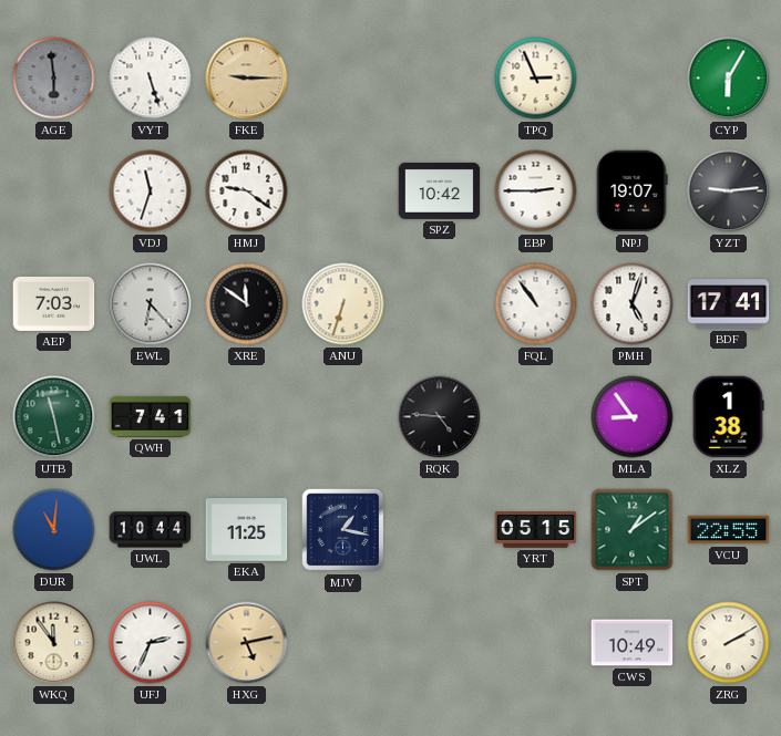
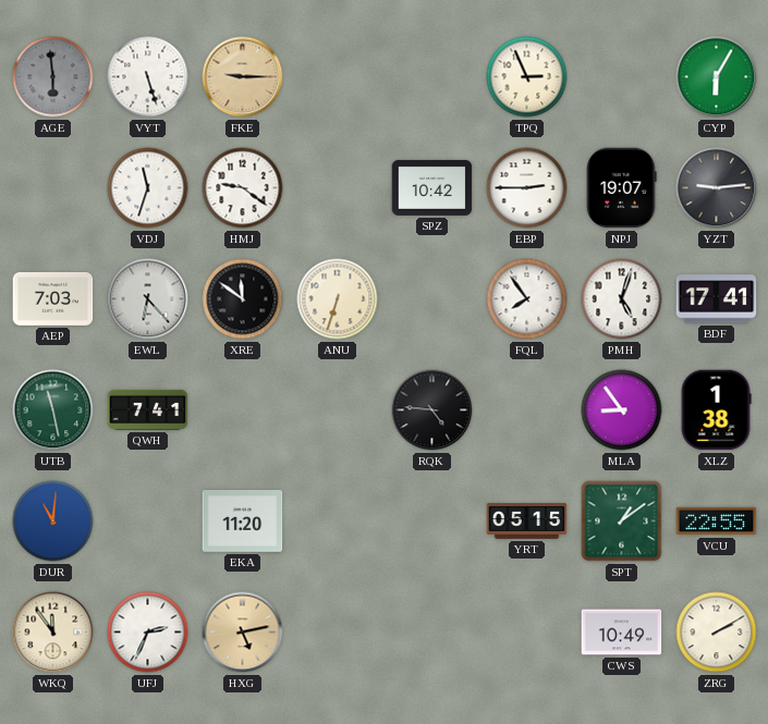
FQL: 10:54 -> 7:54 (527, 299)
UWL: 10:44 -> none (151, 530)
EKA: 11:25 -> 11:20 (243, 521)
MJV: 1:17 -> none (343, 530)
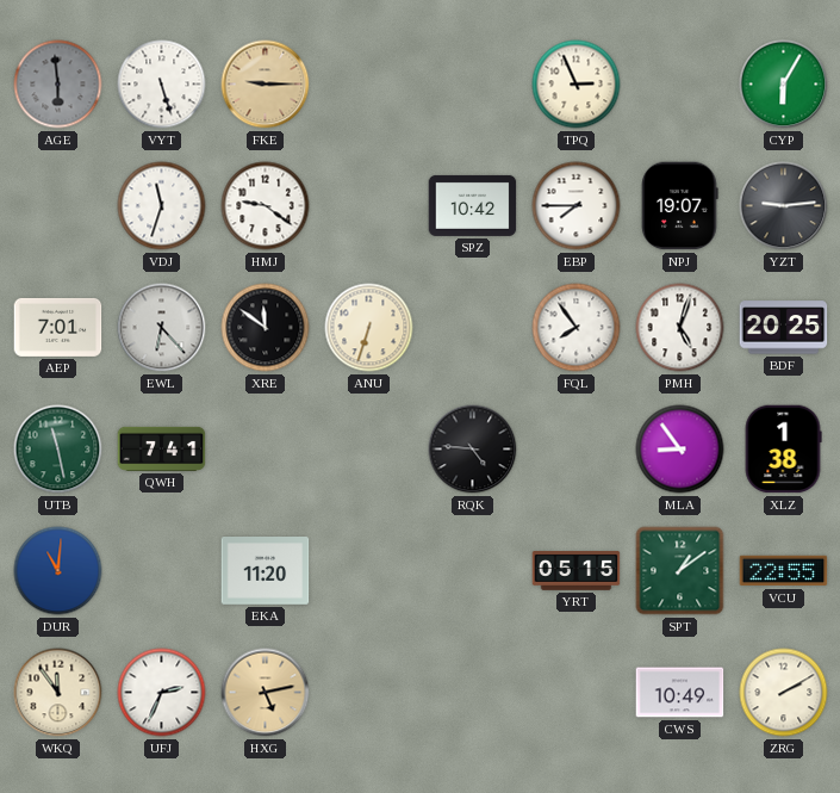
EBP: 2:45 -> 7:45 (577, 206)
AEP: 7:03 -> 7:01 (58, 327)
BDF: 17:41 -> 20:25 (784, 328)
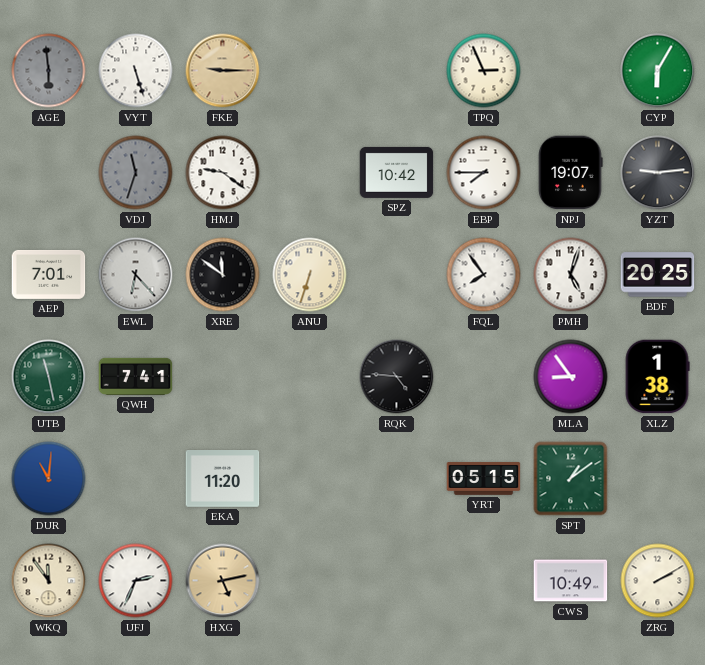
VDJ dial: white -> grey (136, 173)
VCU: 22:55 -> none (784, 571)
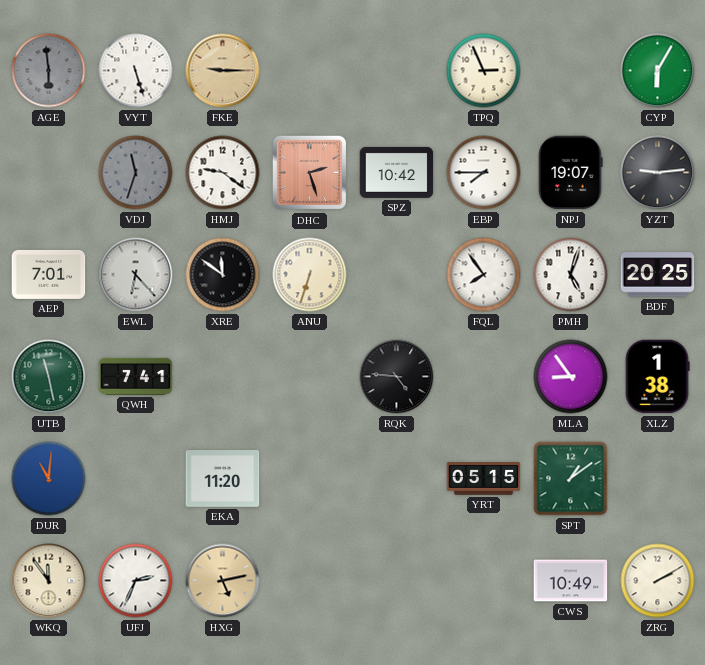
DHC: none -> 2:27 (310, 173)
